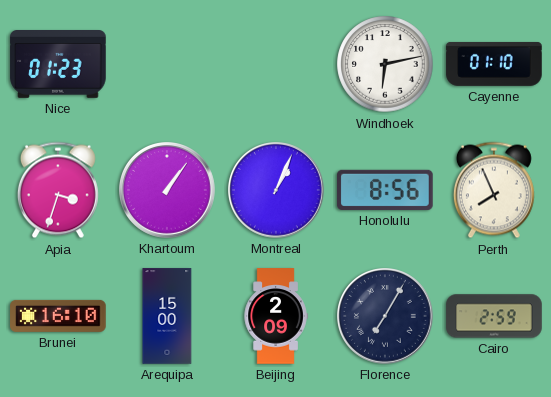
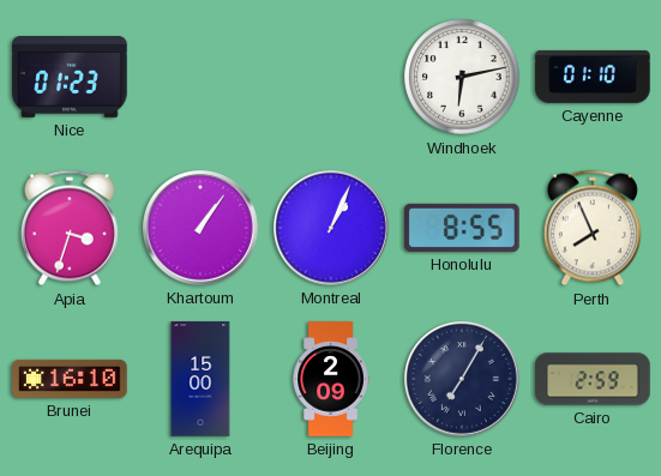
Honolulu: 8:56 -> 8:55 (462, 228)
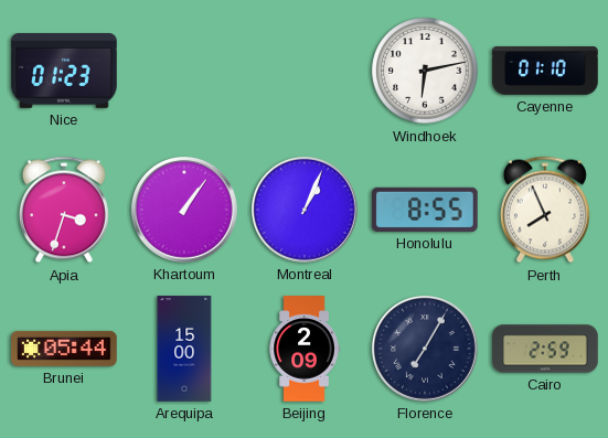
Brunei: 16:10 -> 05:44 (64, 349)
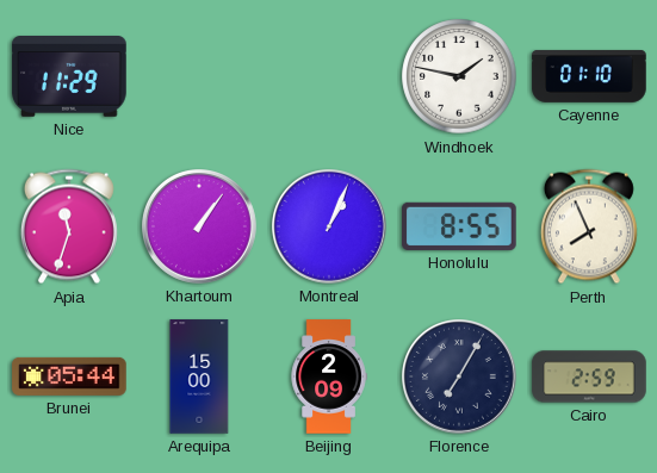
Nice: 01:23 -> 11:29 (69, 77)
Windhoek: 6:13 -> 1:47 (459, 76)
Apia: 3:33 -> 11:33 (69, 226)
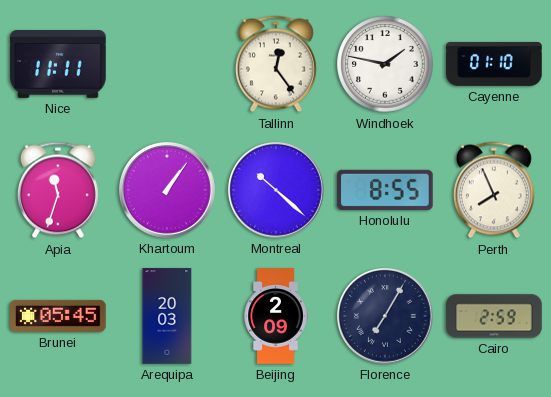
Nice: 11:29 -> 11:11 (58, 65)
Tallinn: none -> 12:24 (276, 64)
Montreal: 1:04 -> 10:22 (277, 191)
Brunei: 05:44 -> 05:45 (58, 316)
Arequipa: 15:00 -> 20:03 (167, 316)
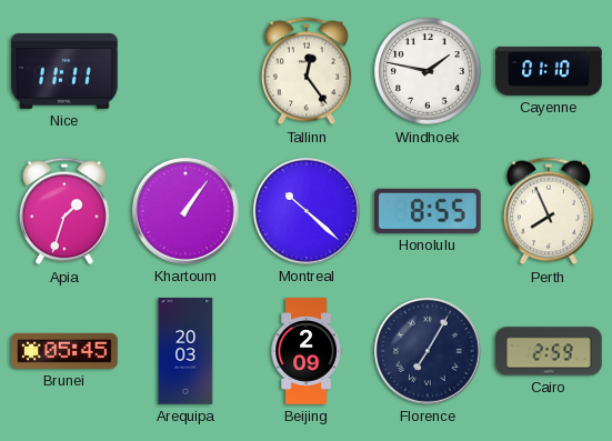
Apia: 11:33 -> 1:33 (64, 211)
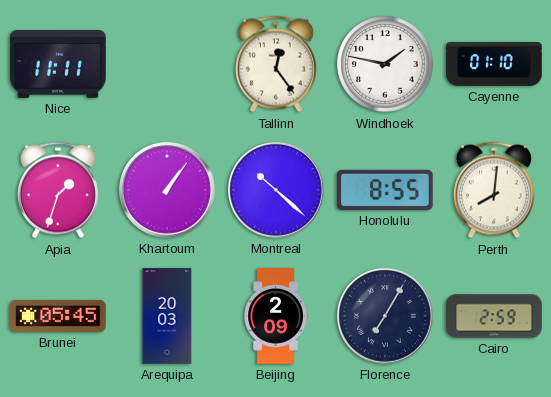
Perth: 7:56 -> 8:01 (494, 190)
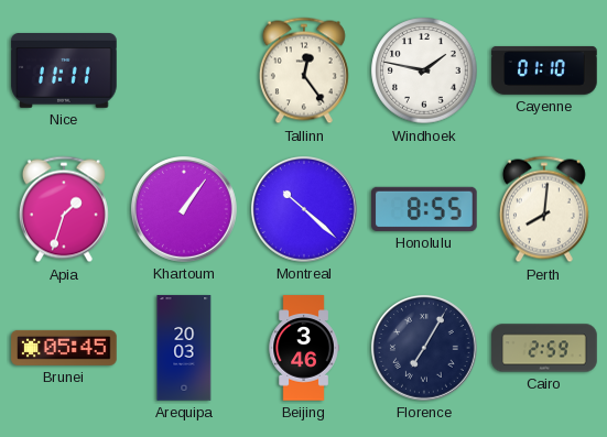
Beijing: 2:09 -> 3:46 (304, 348)
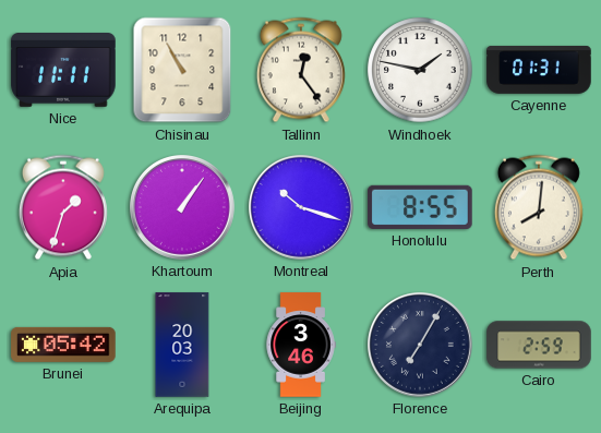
Chisinau: none -> 10:55 (182, 70)
Cayenne: 01:10 -> 01:31 (539, 70)
Montreal: 10:22 -> 10:18 (302, 208)
Brunei: 05:45 -> 05:42 (63, 345)
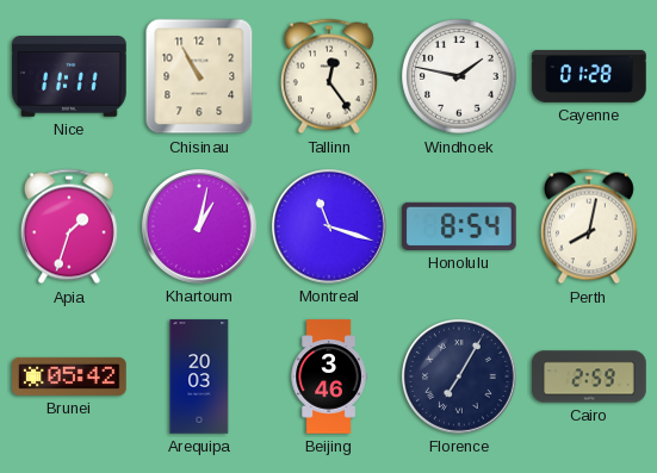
Cayenne: 01:31 -> 01:28 (589, 76)
Khartoum: 1:06 -> 1:02 (200, 228)
Montreal: 10:18 -> 11:18 (330, 228)
Honolulu: 8:55 -> 8:54 (459, 226)
Perth: 8:01 -> 8:02 (589, 226)
